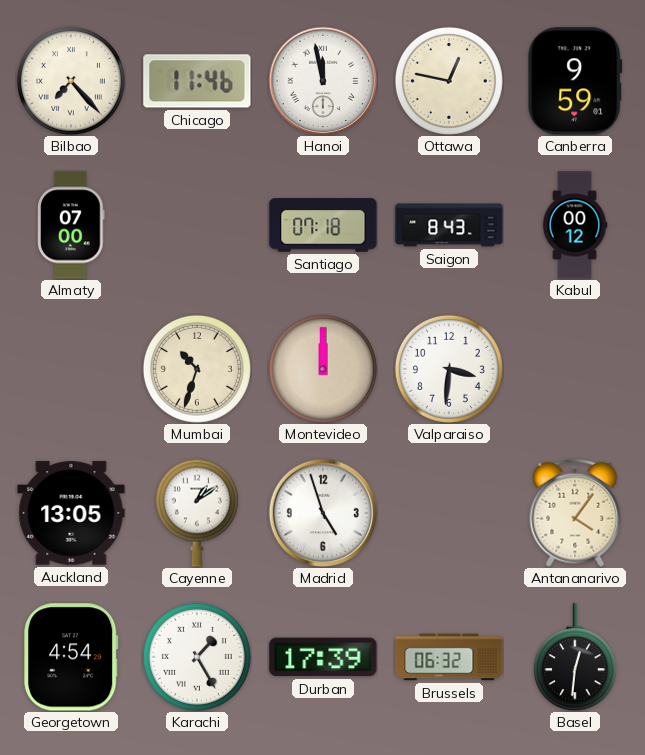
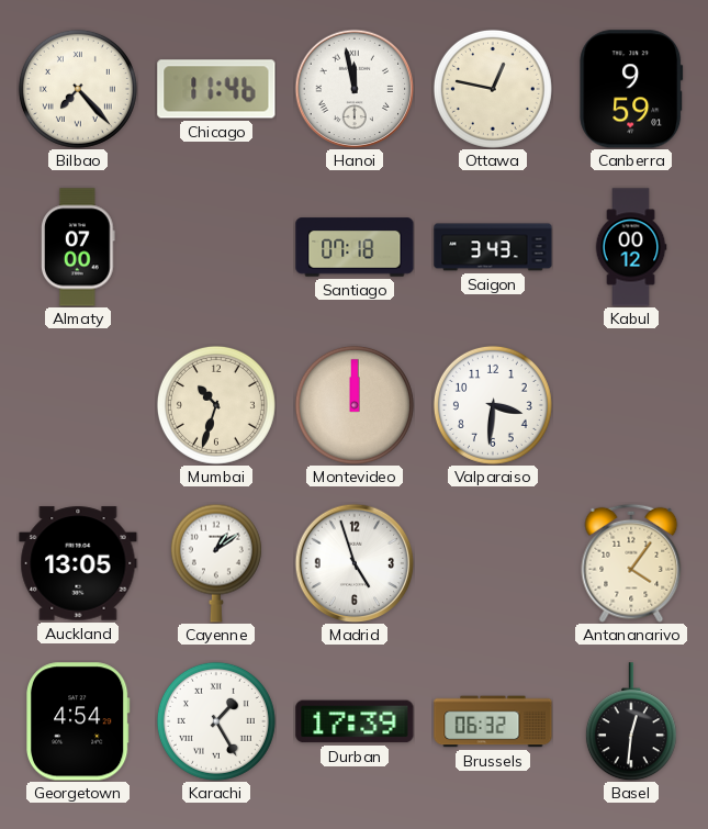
Saigon: 8:43 -> 3:43 (493, 247)
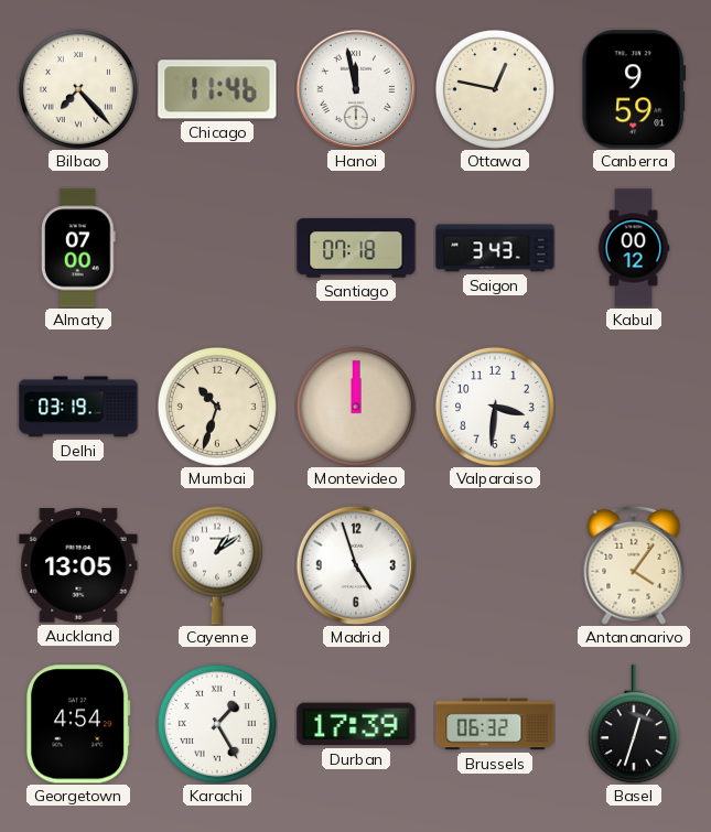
Delhi: none -> 03:19 (78, 407)
Basel: 12:31 -> 12:33 (634, 724)
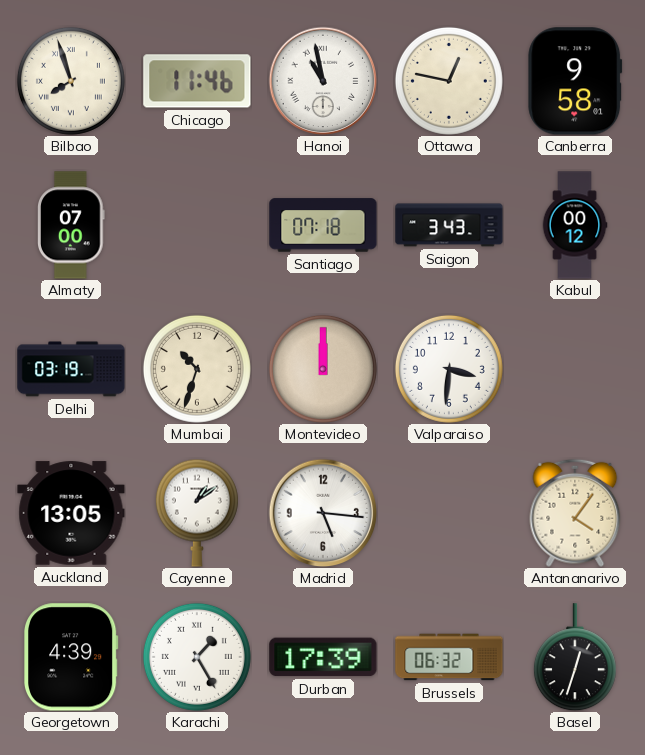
Bilbao: 7:23 -> 7:57 (71, 81)
Hanoi: 11:58 -> 10:58 (323, 81)
Canberra: 9:59 -> 9:58 (575, 81)
Madrid: 4:57 -> 5:16 (323, 513)
Georgetown: 4:54 -> 4:39 (72, 657)
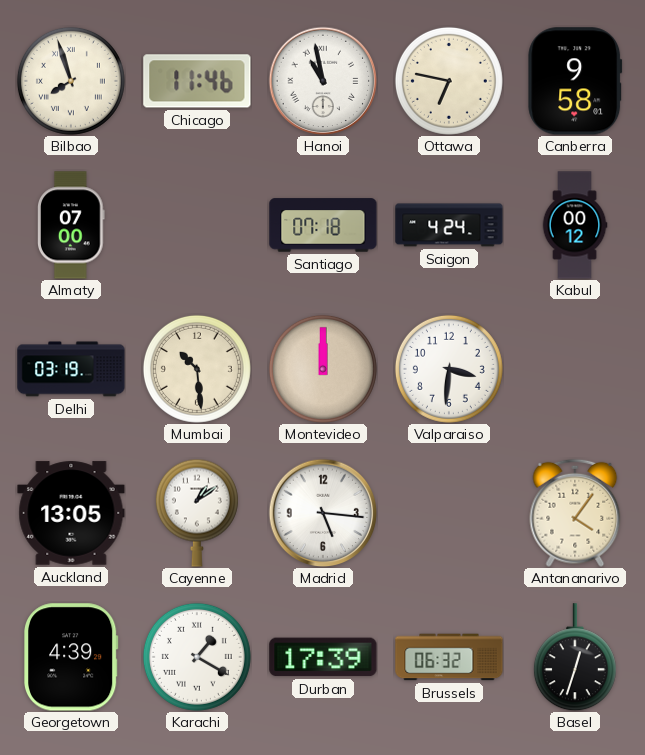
Ottawa: 12:47 -> 6:47 (449, 81)
Saigon: 3:43 -> 4:24 (449, 225)
Mumbai: 10:33 -> 10:29 (197, 369)
Karachi: 1:25 -> 1:20 (197, 657)
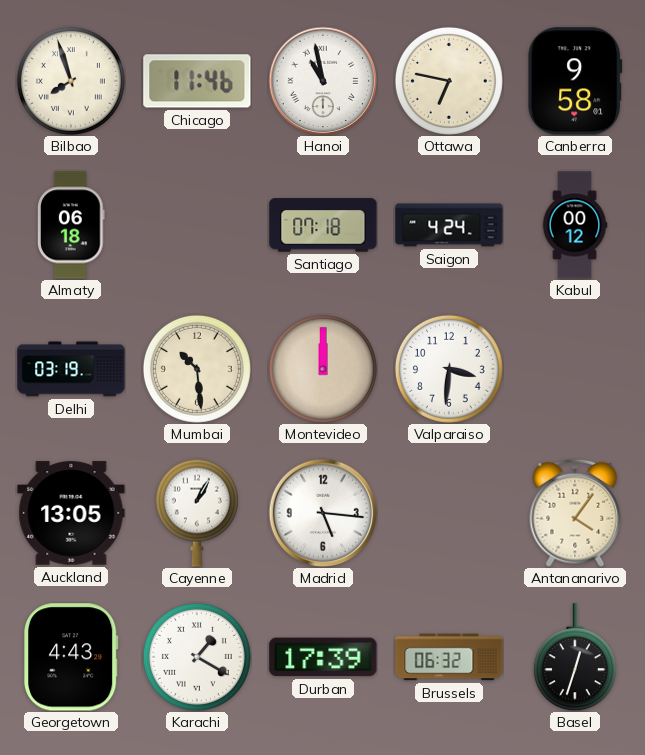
Almaty: 07:00 -> 06:18 (72, 225)
Cayenne: 1:09 -> 1:05 (197, 513)
Georgetown: 4:39 -> 4:43 (72, 657)
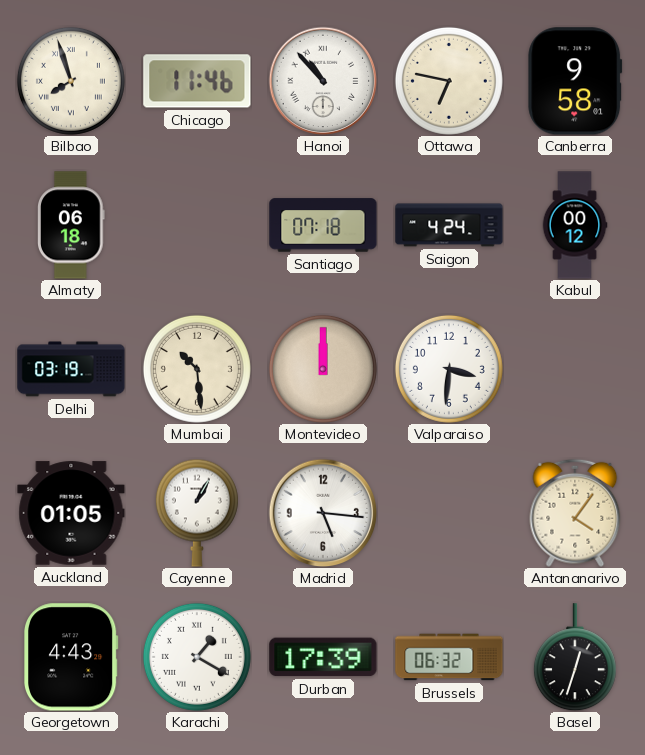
Hanoi: 10:58 -> 10:53 (323, 81)
Auckland: 13:05 -> 01:05 (71, 513)
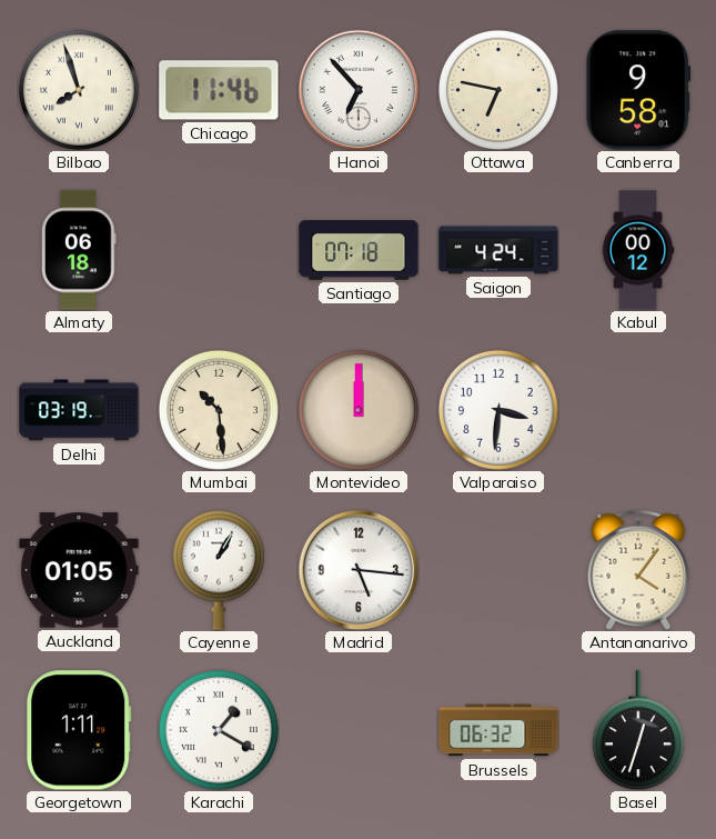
Hanoi: 10:53 -> 6:53 (359, 90)
Georgetown: 4:43 -> 1:11 (80, 730)
Durban: 17:39 -> none (323, 657)
